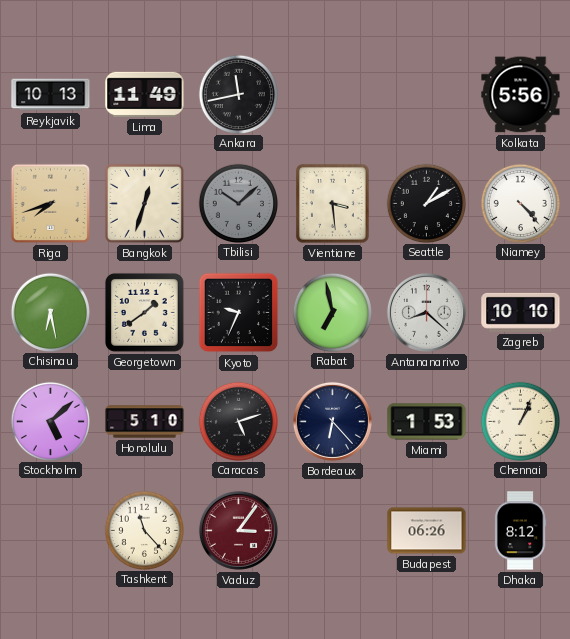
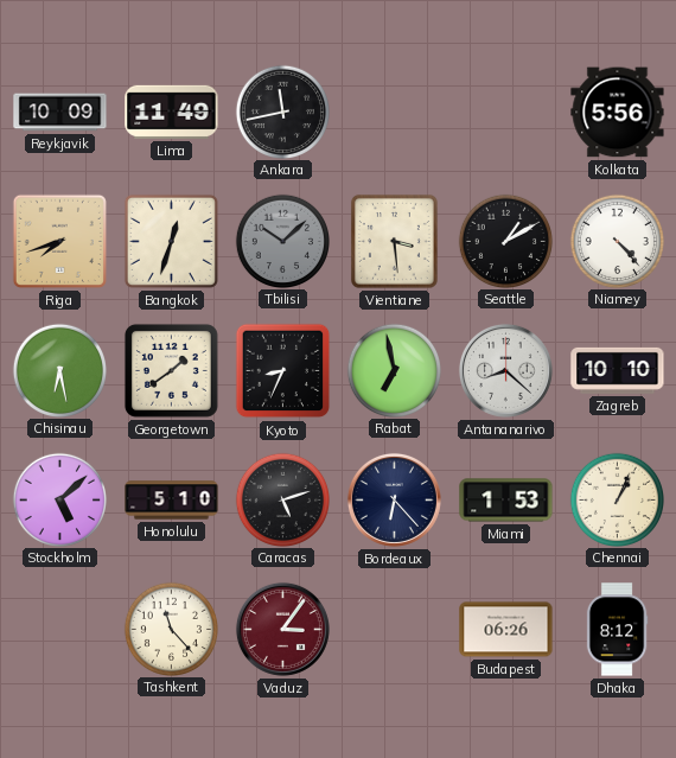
Reykjavik: 10:13 -> 10:09 (60, 113)
Kyoto: 9:34 -> 8:34 (283, 371)
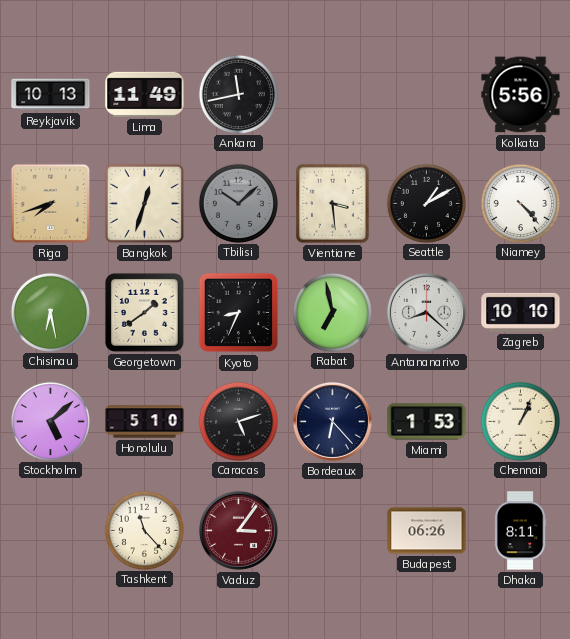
Reykjavik: 10:09 -> 10:13 (51, 95)
Dhaka: 8:12 -> 8:11 (520, 531)
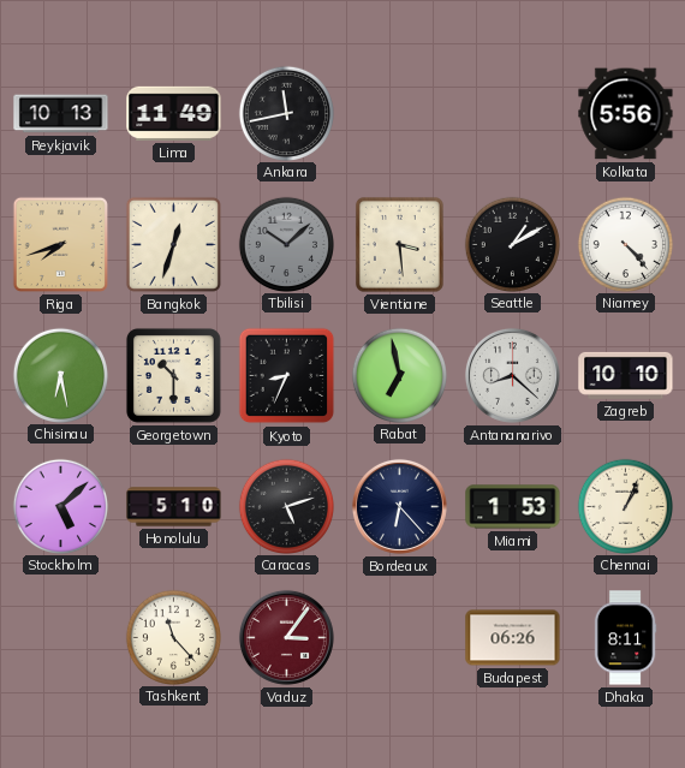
Georgetown: 1:39 -> 10:30 (173, 375)
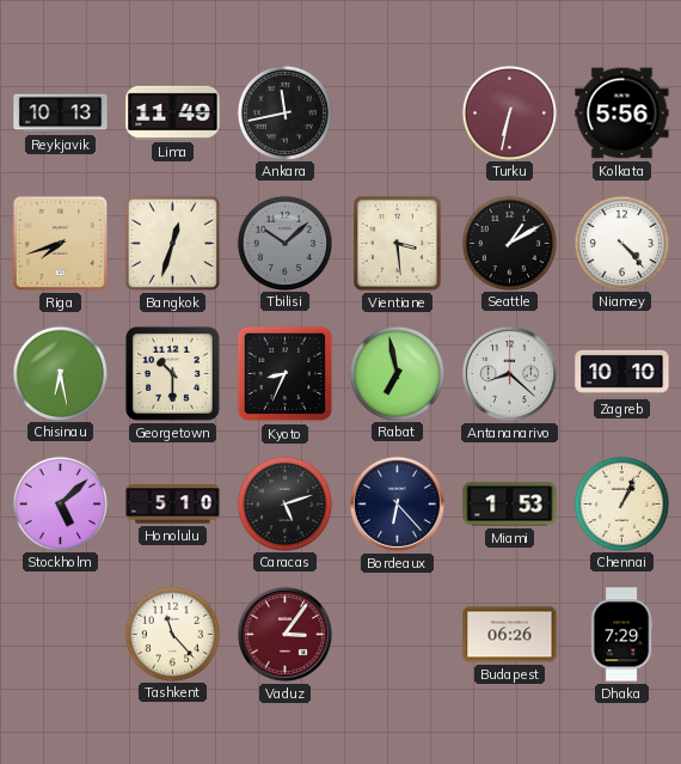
Turku: none -> 6:32 (509, 112)
Dhaka: 8:11 -> 7:29 (621, 635)
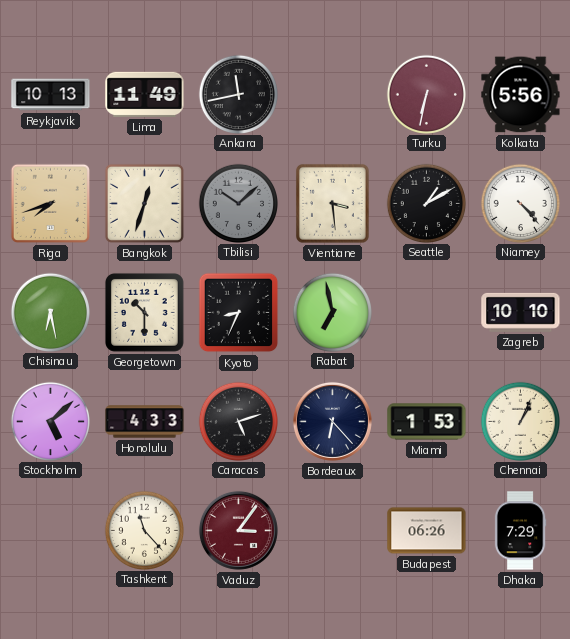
Antananarivo: 8:22 -> none (509, 373)
Honolulu: 5:10 -> 4:33 (145, 422)
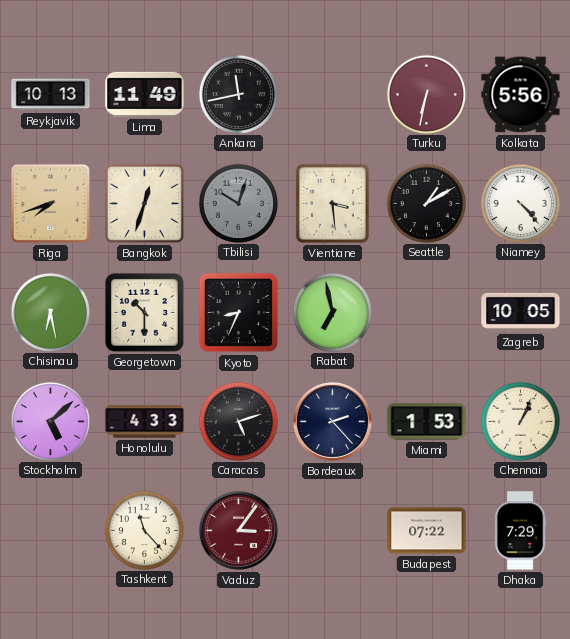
Tbilisi: 10:08 -> 10:03 (238, 203)
Zagreb: 10:10 -> 10:05 (521, 312)
Bordeaux: 6:23 -> 2:23 (332, 421)
Budapest: 06:26 -> 07:22 (427, 531)
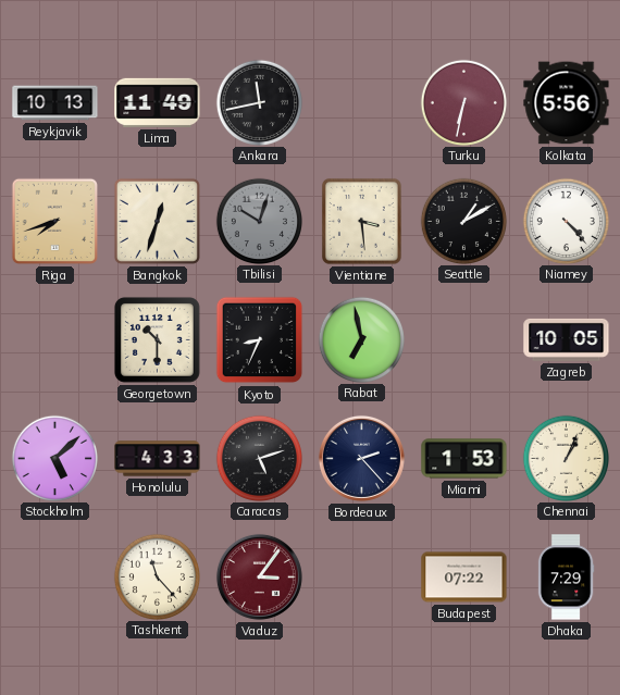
Chisinau: 6:28 -> none (50, 312)
